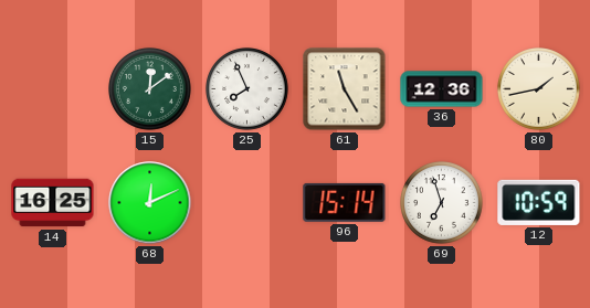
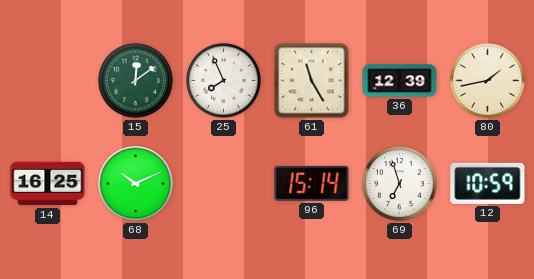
36: 12:36 -> 12:39 (400, 81)
68: 12:11 -> 10:11 (136, 184)
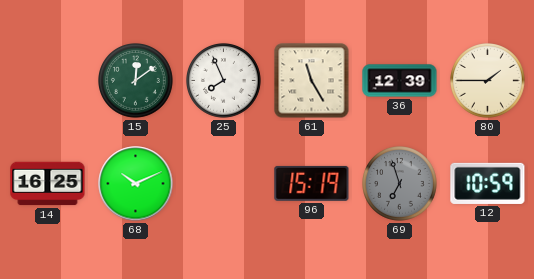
80: 1:43 -> 1:45 (488, 81)
96: 15:14 -> 15:19 (312, 183)
69 dial: white -> grey (400, 184)
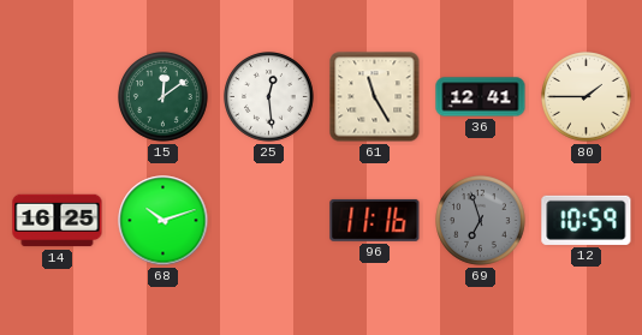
25: 7:56 -> 12:29 (269, 97)
36: 12:39 -> 12:41 (481, 97)
68: 10:11 -> 10:12 (164, 221)
96: 15:19 -> 11:16 (375, 220)
